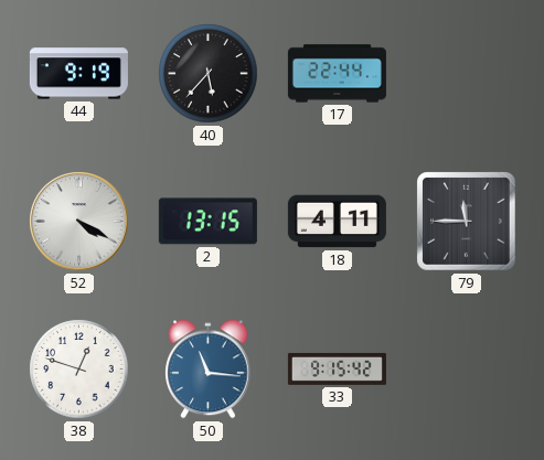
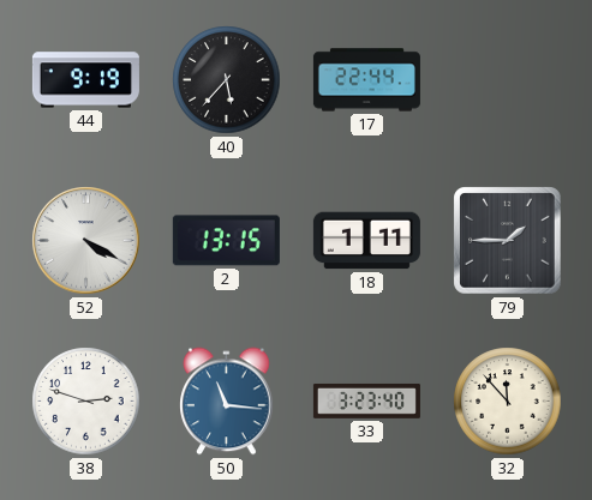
18: 4:11 -> 1:11 (366, 241)
79: 11:45 -> 1:45 (508, 241)
38: 12:48 -> 2:48 (86, 402)
33: 9:15 -> 3:23 (366, 400)
32: none -> 11:53 (508, 402)
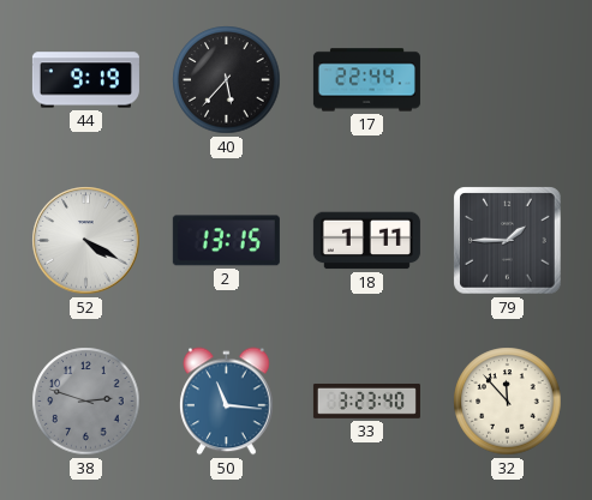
38 dial: white -> grey (86, 402)
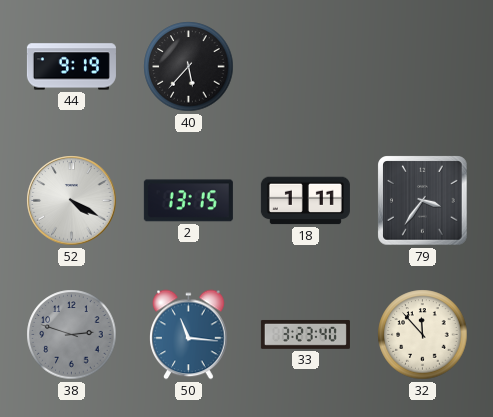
17: 22:44 -> none (366, 80)
79: 1:45 -> 3:36 (423, 201)
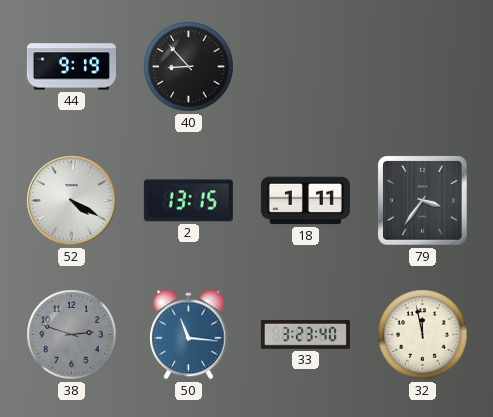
40: 5:37 -> 8:53 (189, 67)
32: 11:53 -> 11:58 (423, 335)
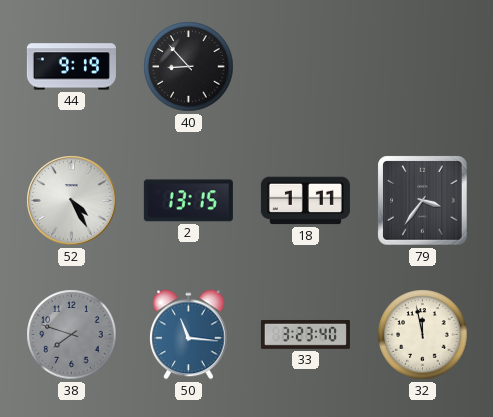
52: 4:20 -> 4:25 (72, 201)
38: 2:48 -> 7:48 (72, 335)
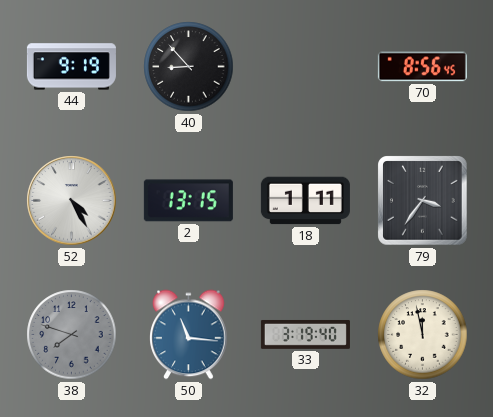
70: none -> 8:56 (422, 67)
33: 3:23 -> 3:19 (305, 334)
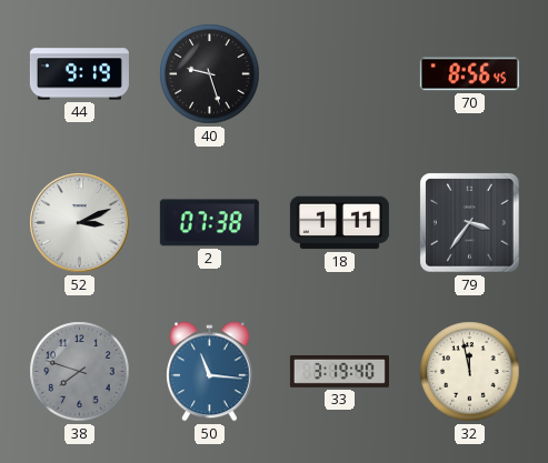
40: 8:53 -> 9:27 (210, 74)
52: 4:25 -> 3:11 (80, 223)
2: 13:15 -> 07:38 (209, 223)
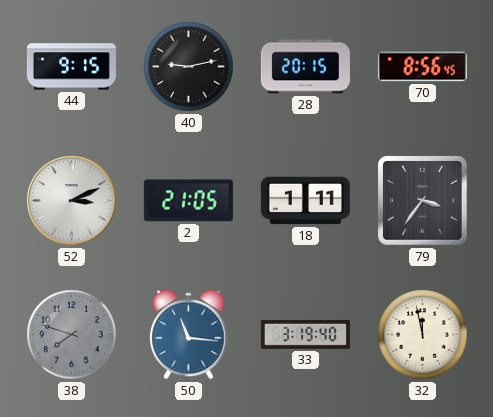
44: 9:19 -> 9:15 (71, 67)
40: 9:27 -> 9:13 (189, 67)
28: none -> 20:15 (305, 67)
2: 07:38 -> 21:05 (188, 201)
